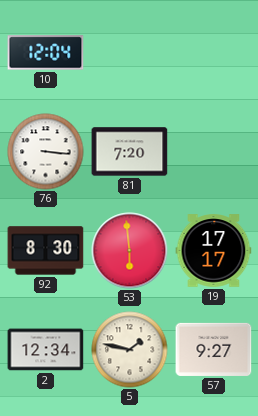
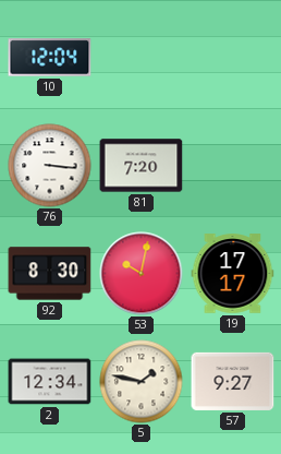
53: 5:59 -> 10:02 (142, 274)
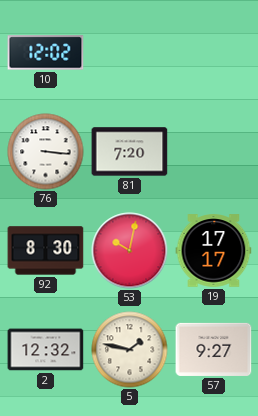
10: 12:04 -> 12:02 (46, 53)
2: 12:34 -> 12:32 (46, 350)
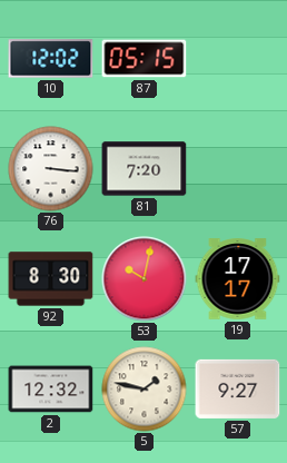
87: none -> 05:15 (145, 59)
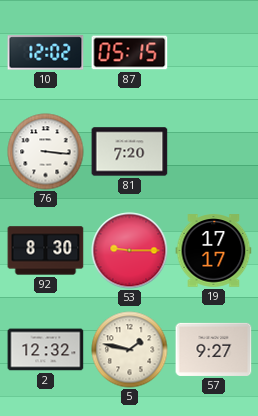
53: 10:02 -> 9:15 (130, 251)
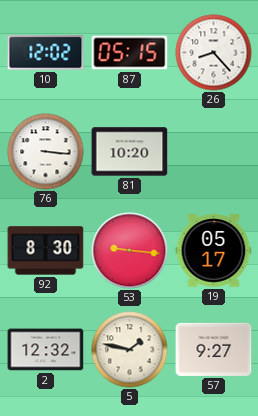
26: none -> 8:23 (214, 53)
81: 7:20 -> 10:20 (130, 152)
53: 9:15 -> 9:16 (130, 251)
19: 17:17 -> 05:17 (214, 251)
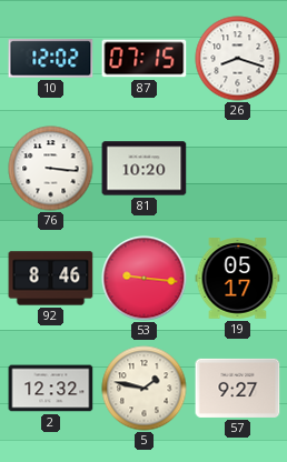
87: 05:15 -> 07:15 (145, 59)
26: 8:23 -> 8:18 (238, 59)
92: 8:30 -> 8:46 (51, 279)
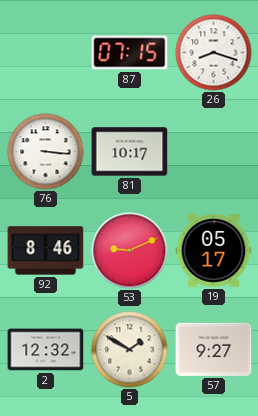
10: 12:02 -> none (51, 59)
81: 10:20 -> 10:17 (130, 152)
53: 9:16 -> 9:11 (130, 251)
5: 1:47 -> 1:50 (130, 350)
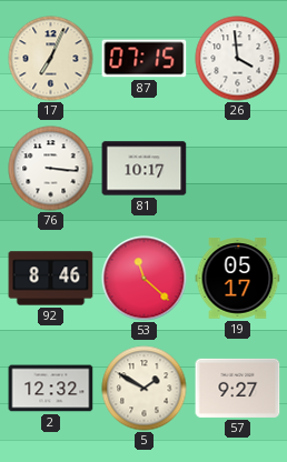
17: none -> 7:04 (51, 59)
26: 8:18 -> 3:59 (238, 59)
53: 9:11 -> 11:22 (145, 279)
